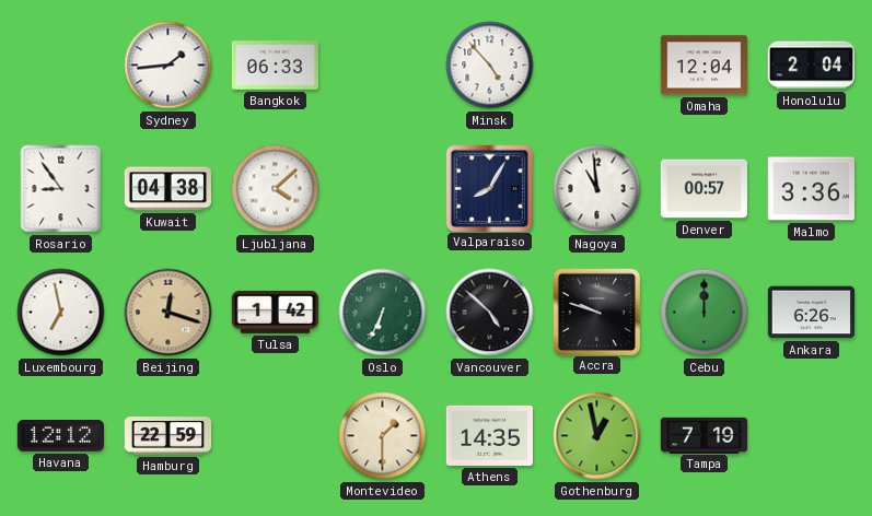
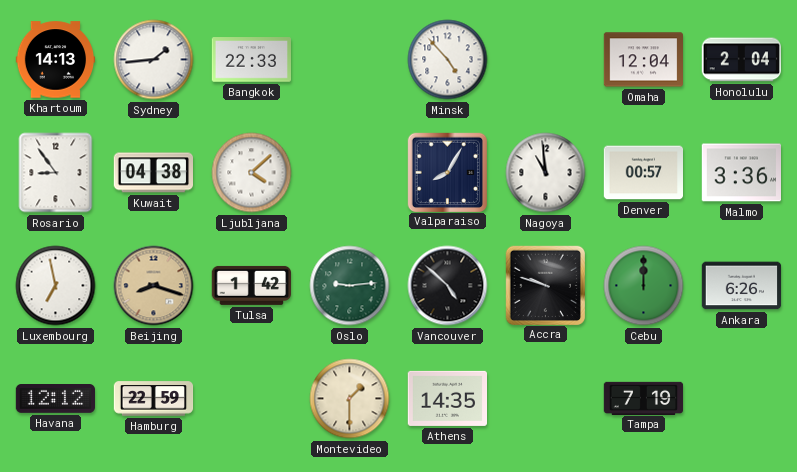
Khartoum: none -> 14:13 (56, 60)
Bangkok: 06:33 -> 22:33 (252, 60)
Beijing: 12:18 -> 8:18 (154, 286)
Oslo: 6:34 -> 9:14 (350, 286)
Gothenburg: 12:58 -> none (597, 436)
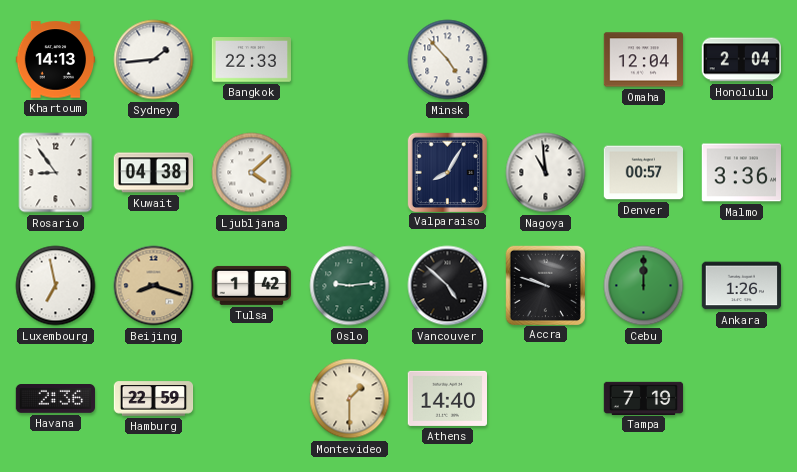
Ankara: 6:26 -> 1:26 (742, 286)
Havana: 12:12 -> 2:36 (56, 399)
Athens: 14:35 -> 14:40 (447, 398)
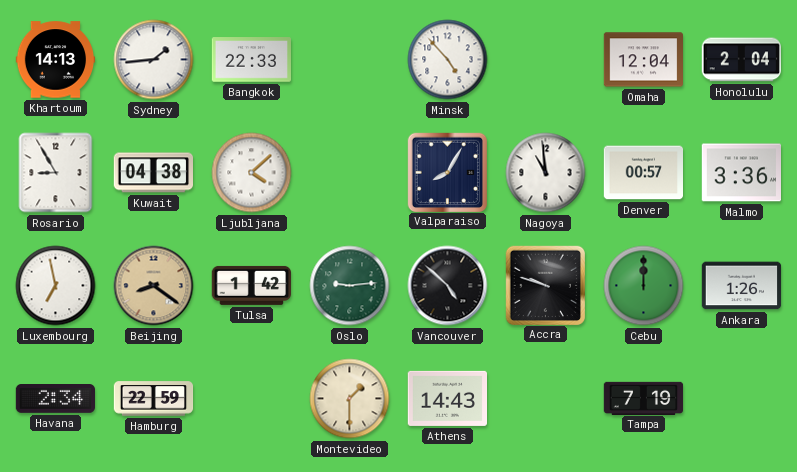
Rosario: 8:54 -> 8:55 (56, 173)
Beijing: 8:18 -> 8:21 (154, 286)
Havana: 2:36 -> 2:34 (56, 399)
Athens: 14:40 -> 14:43 (447, 398)
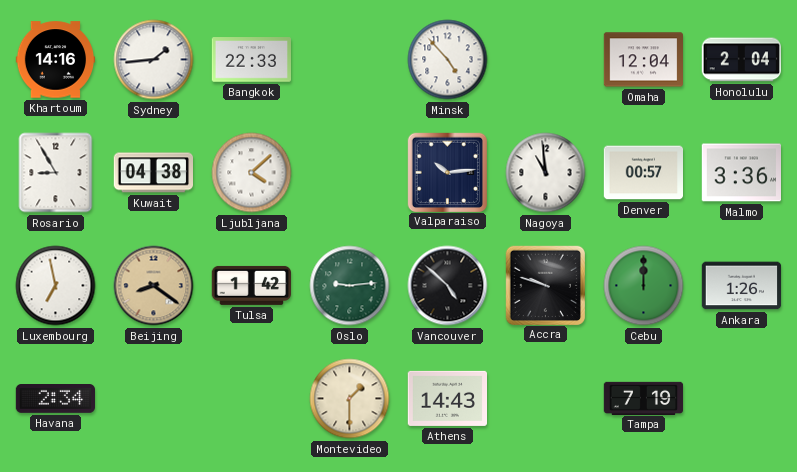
Khartoum: 14:13 -> 14:16 (56, 60)
Valparaiso: 8:05 -> 10:14 (447, 172)
Hamburg: 22:59 -> none (154, 399)
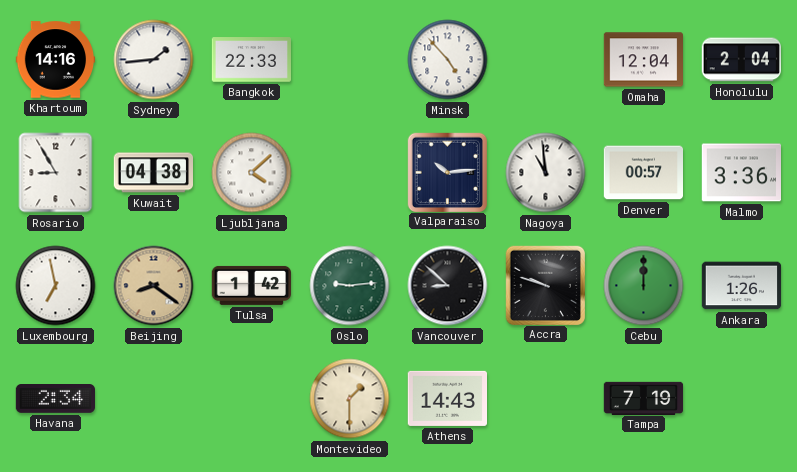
Vancouver: 4:52 -> 8:52 (448, 286)
